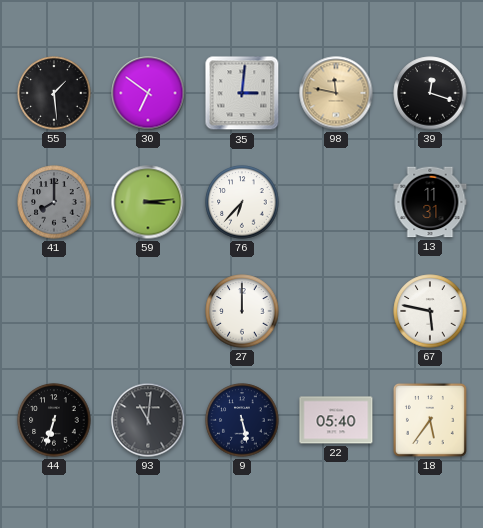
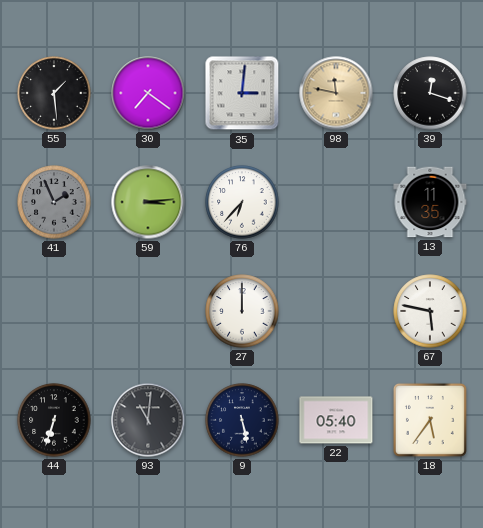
30: 6:51 -> 7:21 (148, 93)
41: 8:00 -> 1:56 (54, 202)
13: 11:31 -> 11:35 (430, 202)
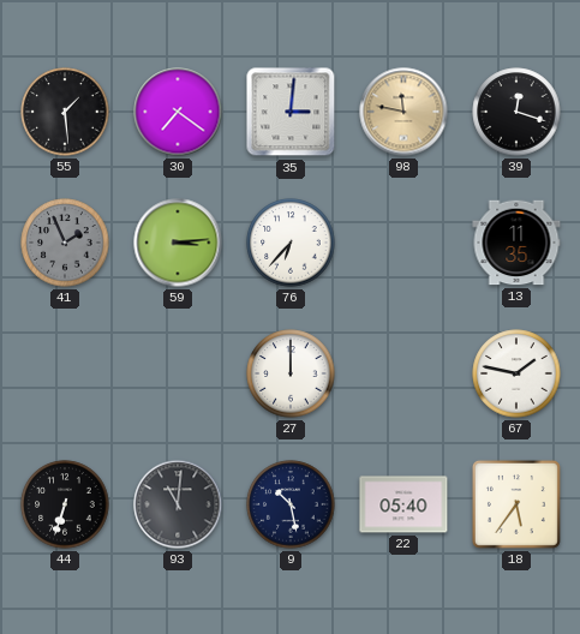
67: 5:47 -> 1:47 (516, 373)
9: 5:28 -> 10:28 (291, 504)
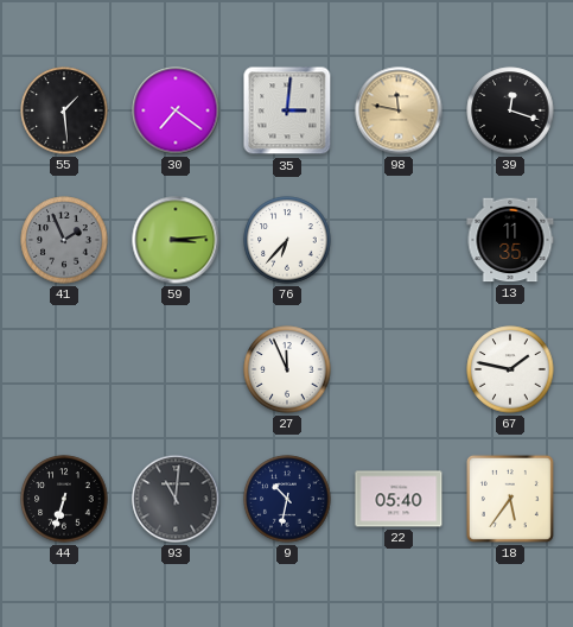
27: 12:00 -> 11:56 (287, 369)
9: 10:28 -> 10:32 (287, 499)
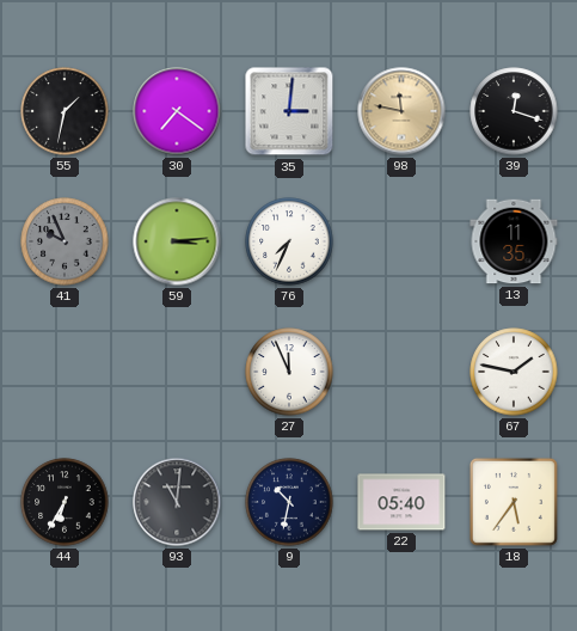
55: 1:29 -> 1:32 (65, 111)
41: 1:56 -> 9:56 (65, 241)
76: 6:37 -> 7:34 (289, 241)
44: 6:33 -> 6:35 (65, 502)
